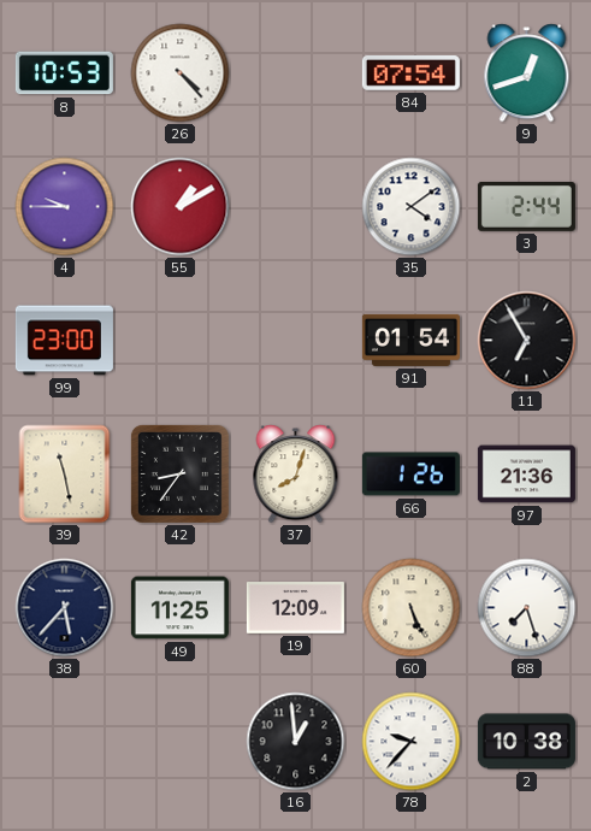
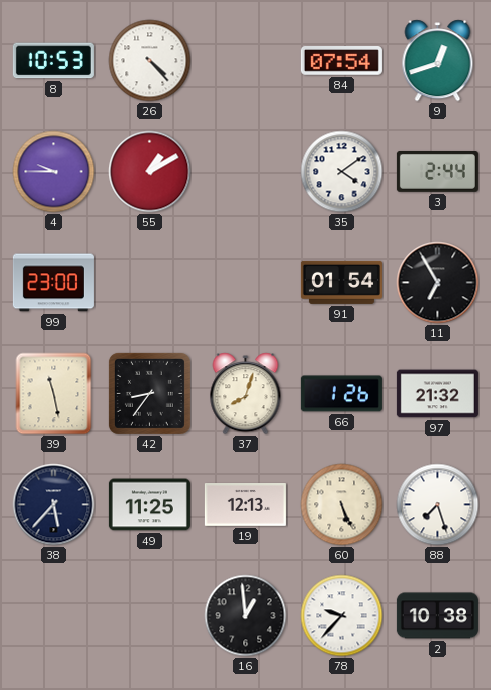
97: 21:36 -> 21:32 (437, 394)
19: 12:09 -> 12:13 (245, 505)
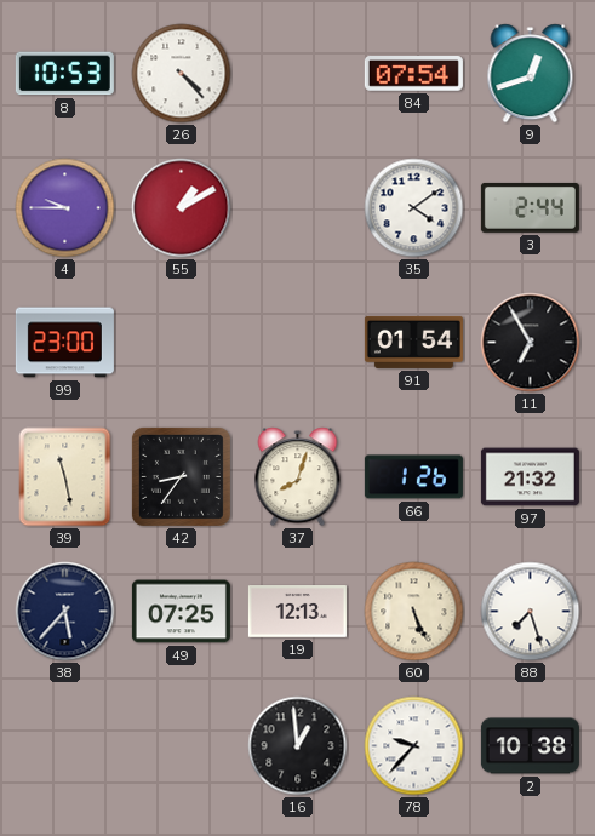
49: 11:25 -> 07:25 (181, 612)
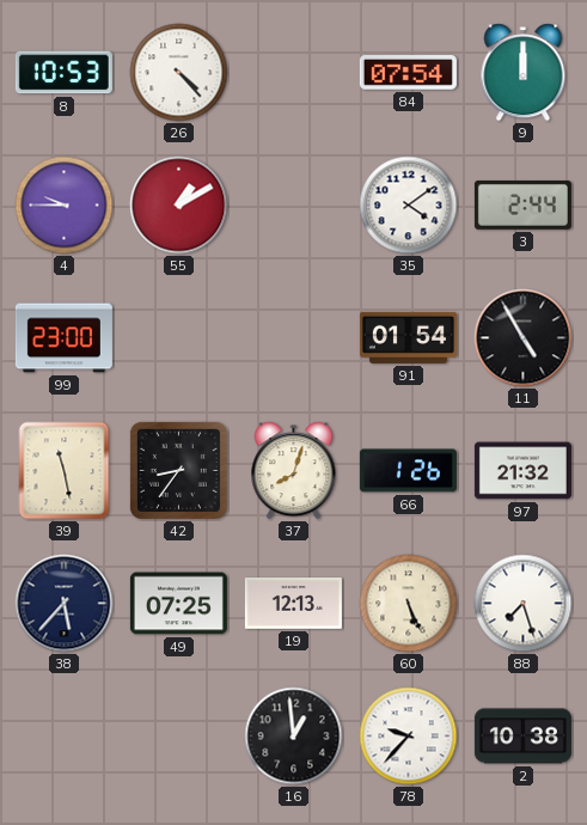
9: 12:42 -> 12:00 (524, 73)
11: 6:55 -> 4:55 (524, 338)
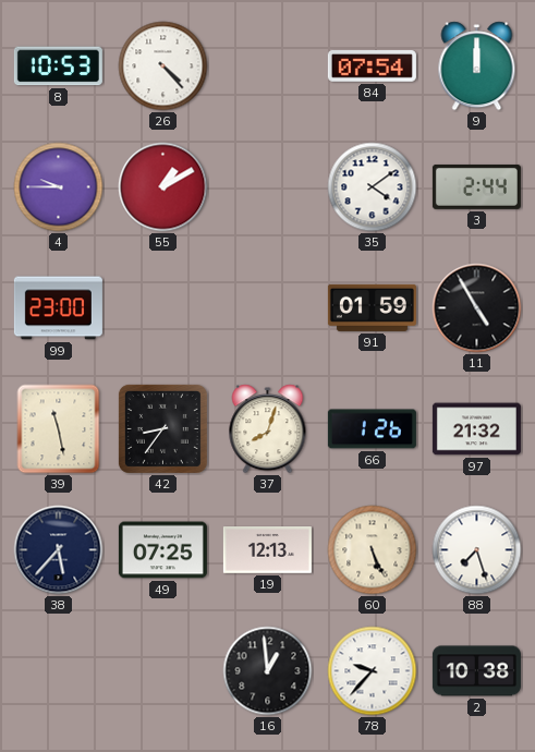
91: 01:54 -> 01:59 (372, 307)
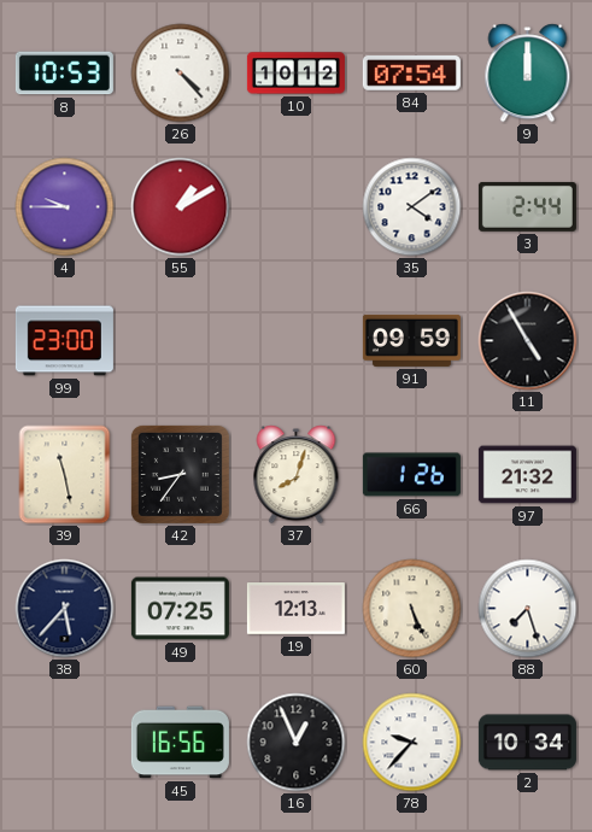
10: none -> 10:12 (295, 74)
91: 01:59 -> 09:59 (411, 340)
45: none -> 16:56 (180, 743)
16: 12:59 -> 12:56 (297, 743)
2: 10:38 -> 10:34 (527, 743)
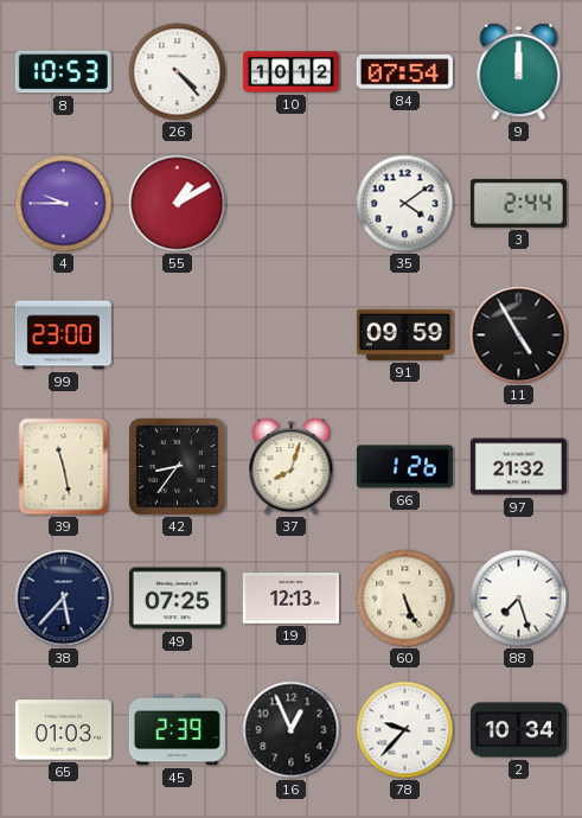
65: none -> 01:03 (63, 730)
45: 16:56 -> 2:39 (177, 730)
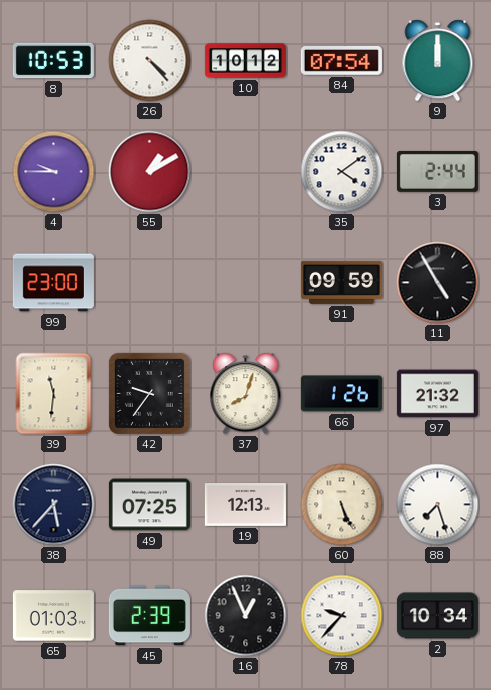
39: 11:28 -> 11:31 (54, 394)
42: 8:36 -> 9:36 (149, 393)
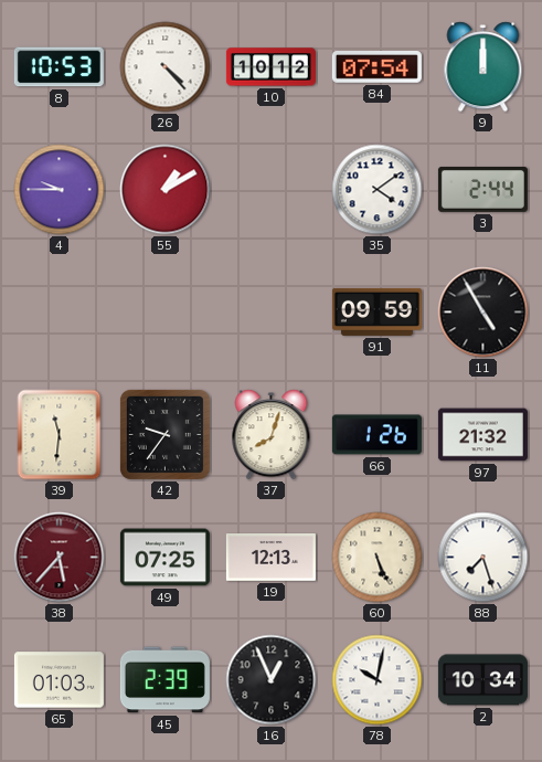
99: 23:00 -> none (53, 283)
38 dial: navy -> burgundy (60, 558)
78: 9:37 -> 10:02 (378, 680)
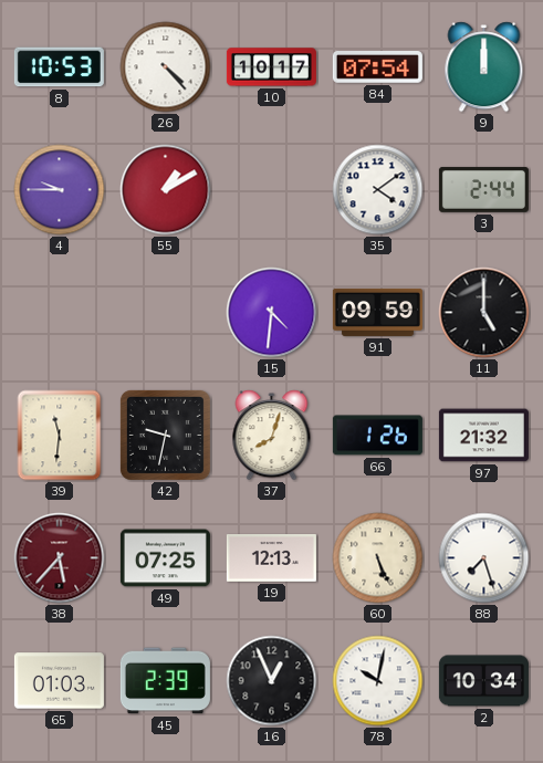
10: 10:12 -> 10:17 (271, 67)
15: none -> 4:31 (272, 313)
11: 4:55 -> 5:00 (484, 313)
42: 9:36 -> 9:32 (165, 435)
